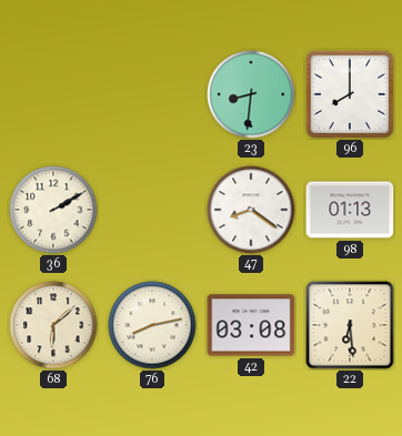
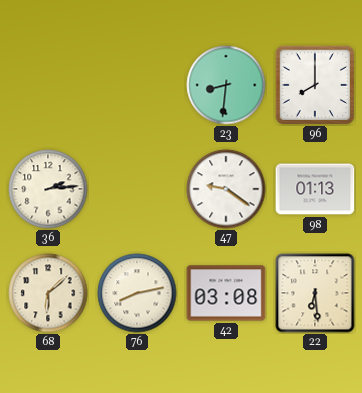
36: 2:10 -> 2:14 (48, 189)
47: 8:21 -> 9:21 (226, 189)
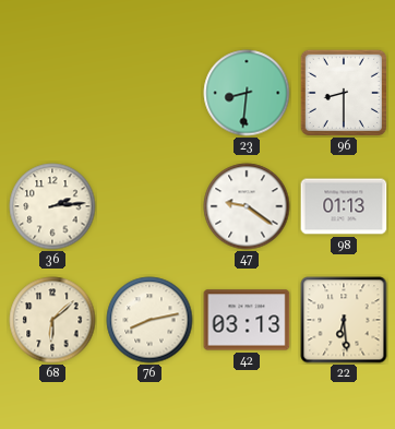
96: 8:00 -> 8:30 (343, 92)
42: 03:08 -> 03:13 (247, 320)
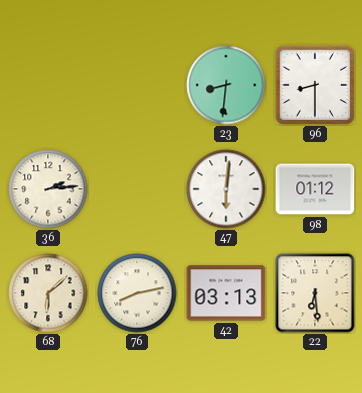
47: 9:21 -> 6:01 (226, 189)
98: 01:13 -> 01:12 (315, 189)
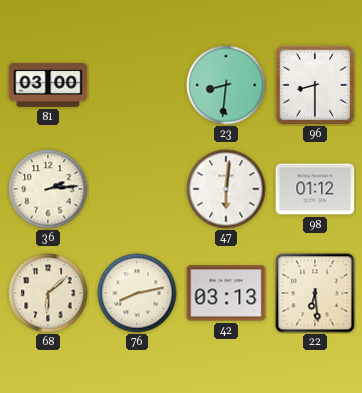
81: none -> 03:00 (48, 85)
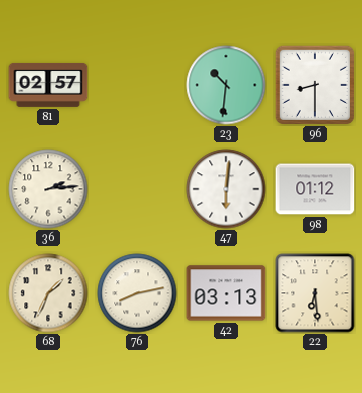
81: 03:00 -> 02:57 (48, 85)
23: 8:31 -> 10:31 (226, 85)
68: 6:08 -> 1:34 (48, 293)
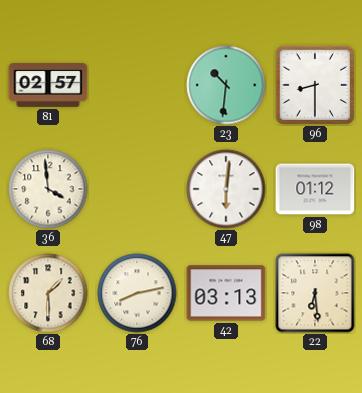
36: 2:14 -> 3:59 (48, 189)
68: 1:34 -> 1:30 (48, 293)
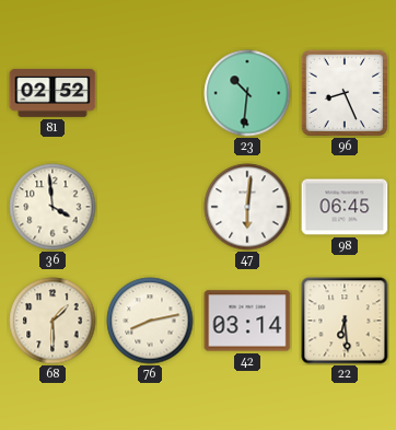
81: 02:57 -> 02:52 (53, 93)
96: 8:30 -> 8:26 (343, 92)
98: 01:12 -> 06:45 (345, 207)
42: 03:13 -> 03:14 (247, 321)
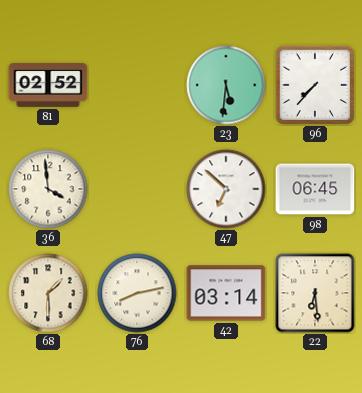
23: 10:31 -> 5:31 (226, 85)
96: 8:26 -> 7:37 (314, 84)
47: 6:01 -> 6:52 (226, 189)
